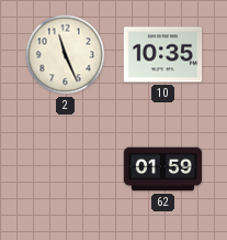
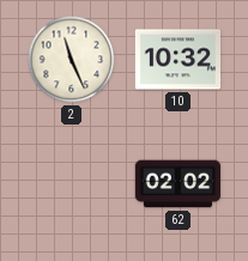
10: 10:35 -> 10:32 (179, 60)
62: 01:59 -> 02:02 (179, 184)
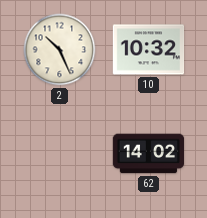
2: 11:26 -> 10:26 (60, 50)
62: 02:02 -> 14:02 (149, 154)
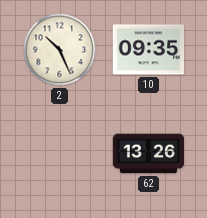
10: 10:32 -> 09:35 (149, 50)
62: 14:02 -> 13:26 (149, 154)
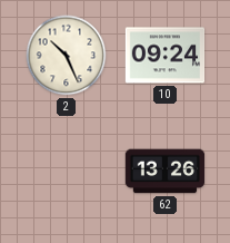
10: 09:35 -> 09:24 (166, 56)
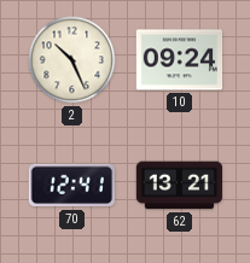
70: none -> 12:41 (71, 186)
62: 13:26 -> 13:21 (180, 186)
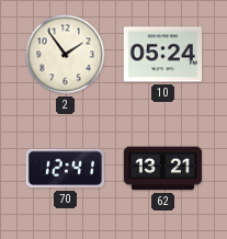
2: 10:26 -> 1:54 (66, 55)
10: 09:24 -> 05:24 (163, 55)
